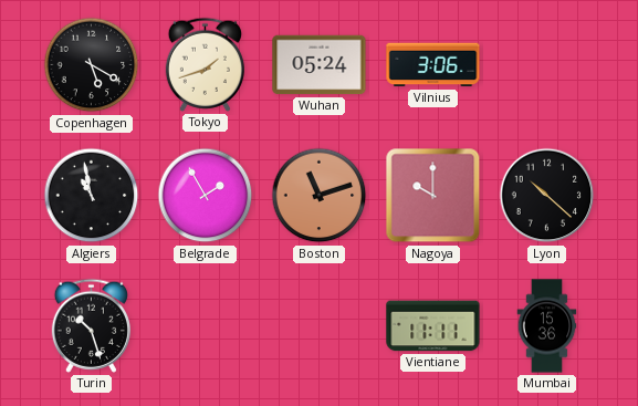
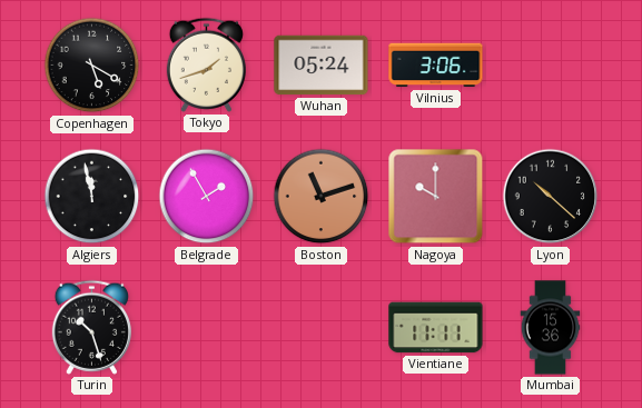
Algiers: 10:58 -> 11:58 (92, 197)
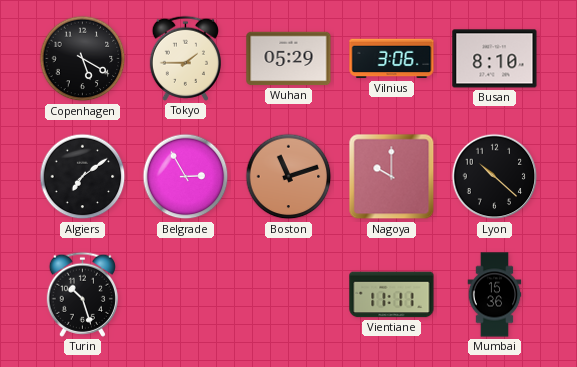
Tokyo: 1:42 -> 1:45 (185, 58)
Wuhan: 05:24 -> 05:29 (289, 59)
Busan: none -> 8:10 (495, 59)
Algiers: 11:58 -> 7:09 (83, 177)
Belgrade: 1:55 -> 2:55 (186, 177)
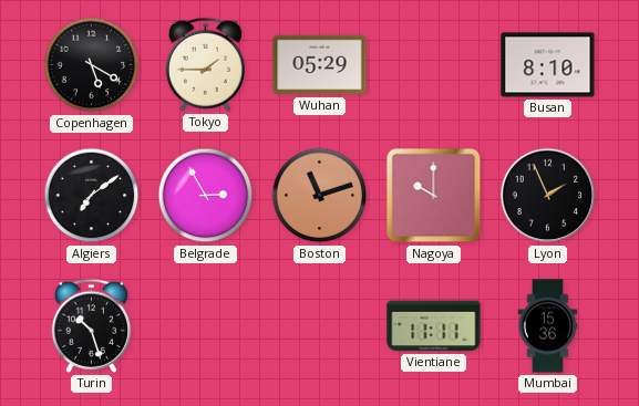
Vilnius: 3:06 -> none (392, 59)
Lyon: 10:22 -> 1:56 (548, 196)
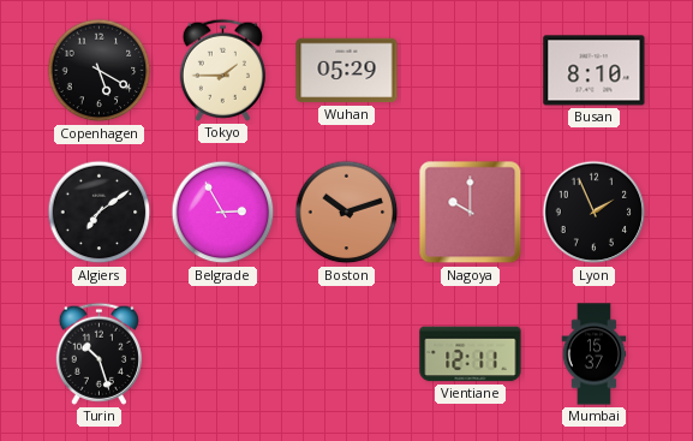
Boston: 11:12 -> 10:12 (347, 213)
Vientiane: 11:11 -> 12:11 (471, 354)
Mumbai: 15:36 -> 15:37 (595, 354)
